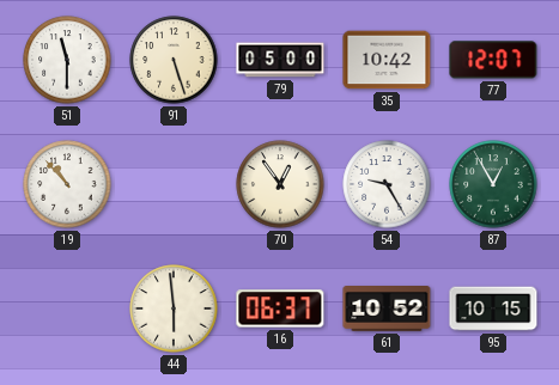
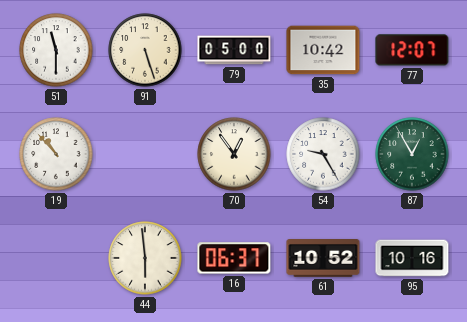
95: 10:15 -> 10:16 (412, 258)
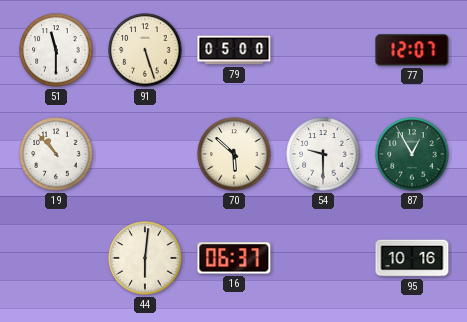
35: 10:42 -> none (323, 50)
70: 12:54 -> 5:52 (234, 154)
54: 9:25 -> 9:30 (323, 154)
44: 5:59 -> 6:01 (145, 258)
61: 10:52 -> none (323, 259)
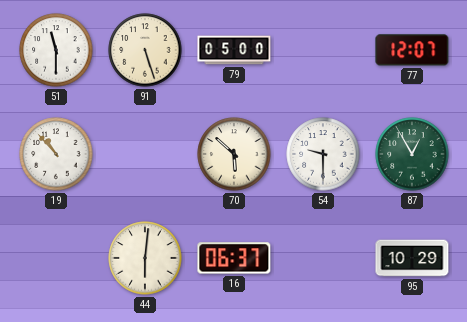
95: 10:16 -> 10:29 (412, 258)
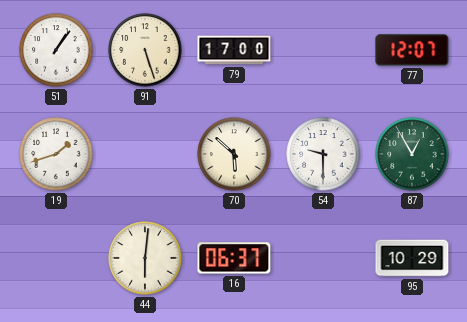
51: 11:30 -> 1:06 (56, 50)
79: 05:00 -> 17:00 (234, 50)
19: 10:53 -> 1:42 (56, 154)
